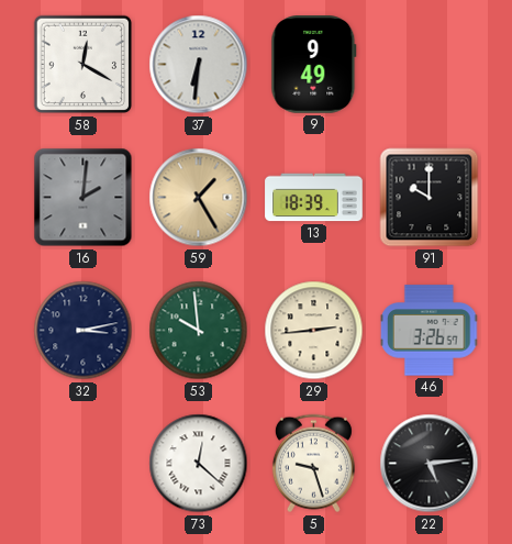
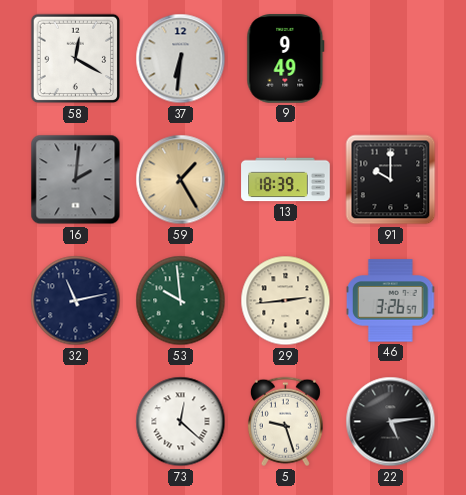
32: 3:13 -> 11:13 (76, 301)
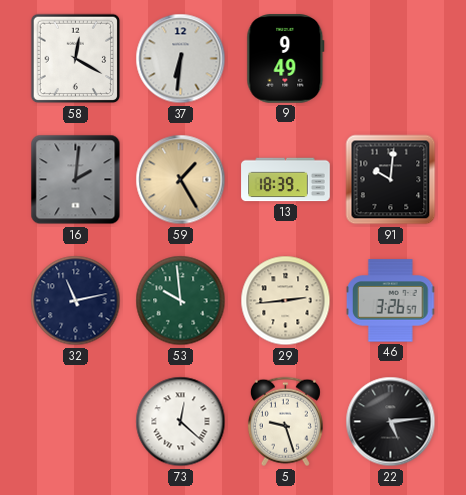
91: 10:00 -> 10:01 (391, 180)
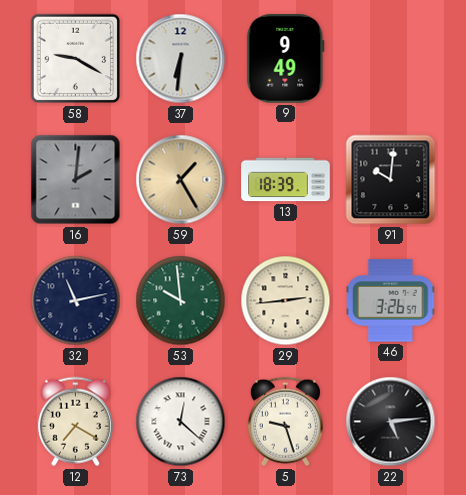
58: 12:20 -> 9:20 (76, 59)
12: none -> 7:20 (75, 422)
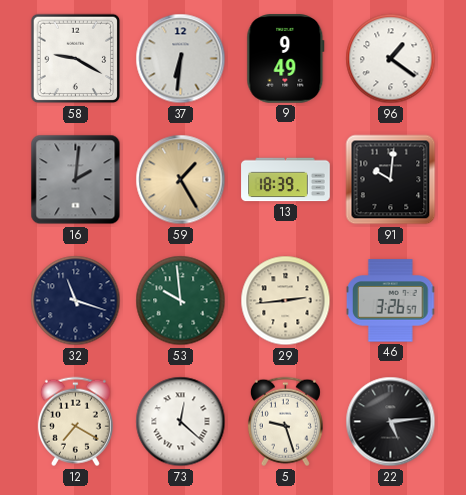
96: none -> 1:21 (391, 59)
32: 11:13 -> 11:18 (76, 301)
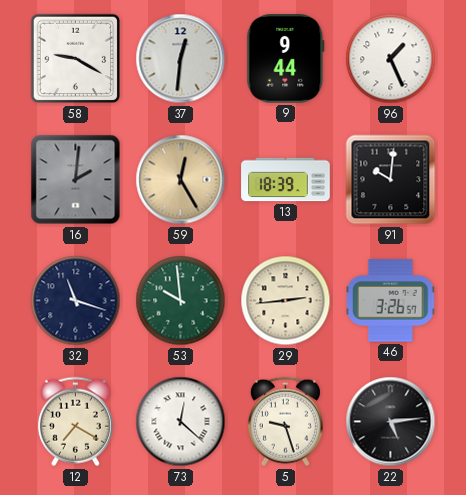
37: 6:31 -> 12:31 (181, 59)
9: 9:49 -> 9:44 (286, 59)
96: 1:21 -> 1:26 (391, 59)
59: 1:25 -> 12:25 (181, 180)
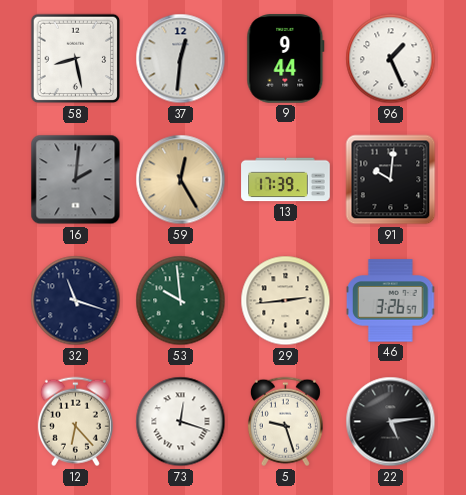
58: 9:20 -> 8:28 (76, 59)
13: 18:39 -> 17:39 (286, 180)
12: 7:20 -> 6:23 (75, 422)
73: 12:22 -> 12:18 (181, 422)
